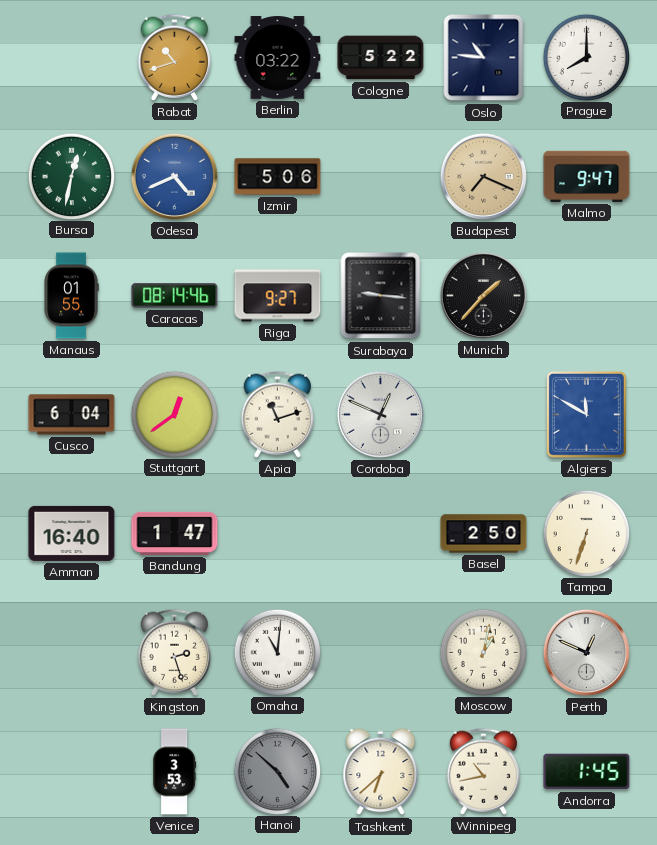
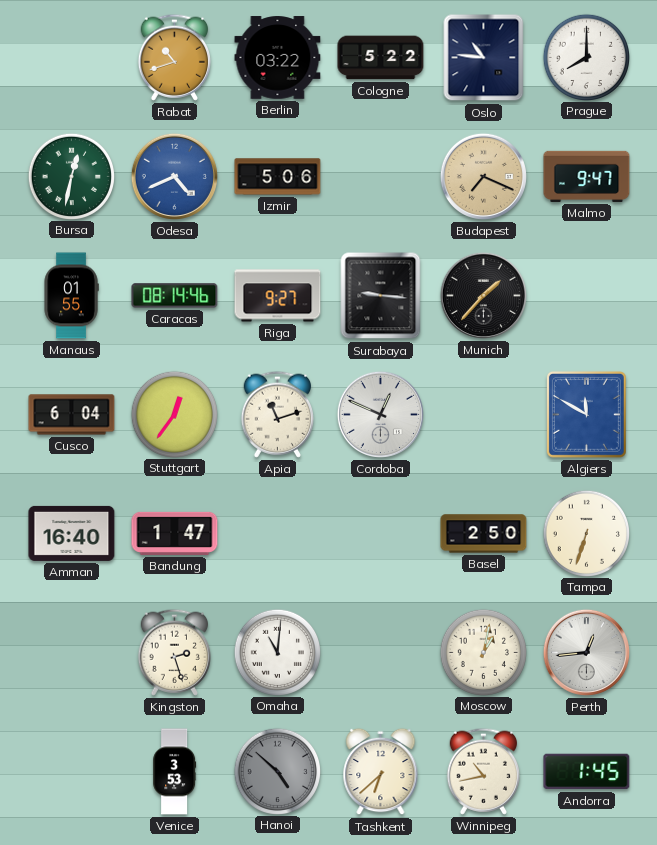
Stuttgart: 12:39 -> 12:36 (174, 414)
Perth: 12:49 -> 12:44 (586, 652)
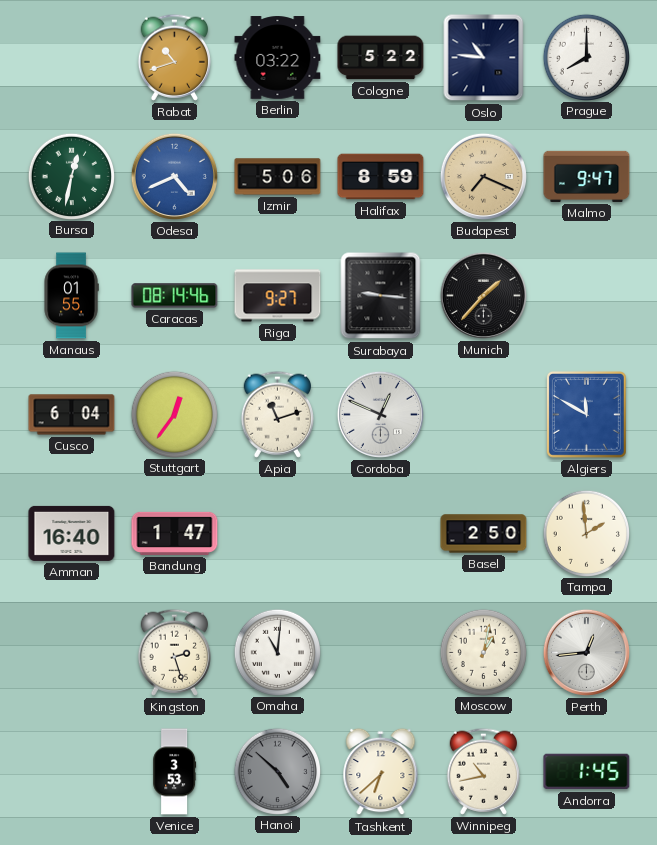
Halifax: none -> 8:59 (381, 177)
Tampa: 6:33 -> 1:59 (586, 533)
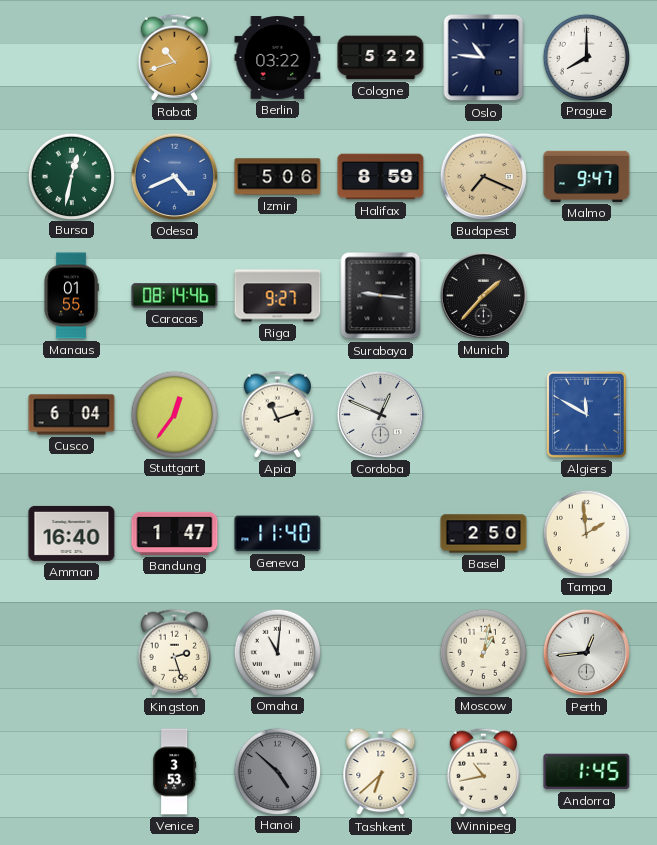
Geneva: none -> 11:40 (278, 534)
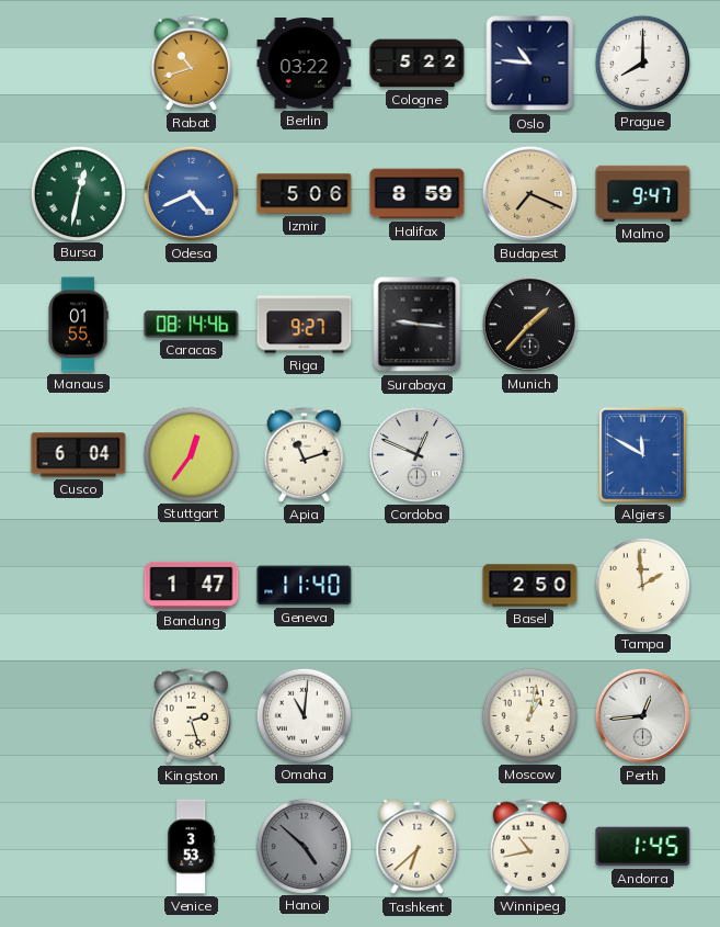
Amman: 16:40 -> none (72, 533)
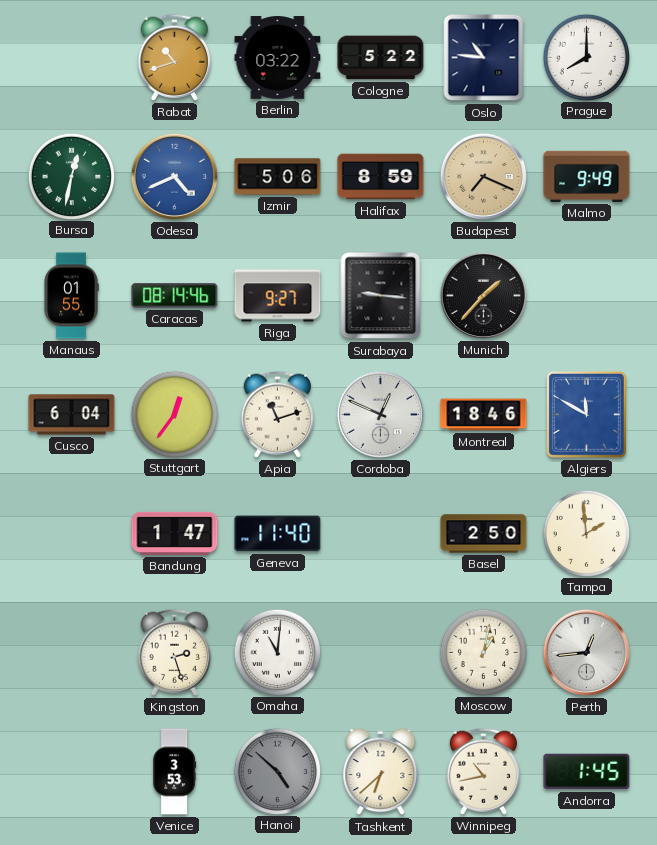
Malmo: 9:47 -> 9:49 (587, 176)
Montreal: none -> 18:46 (484, 415)
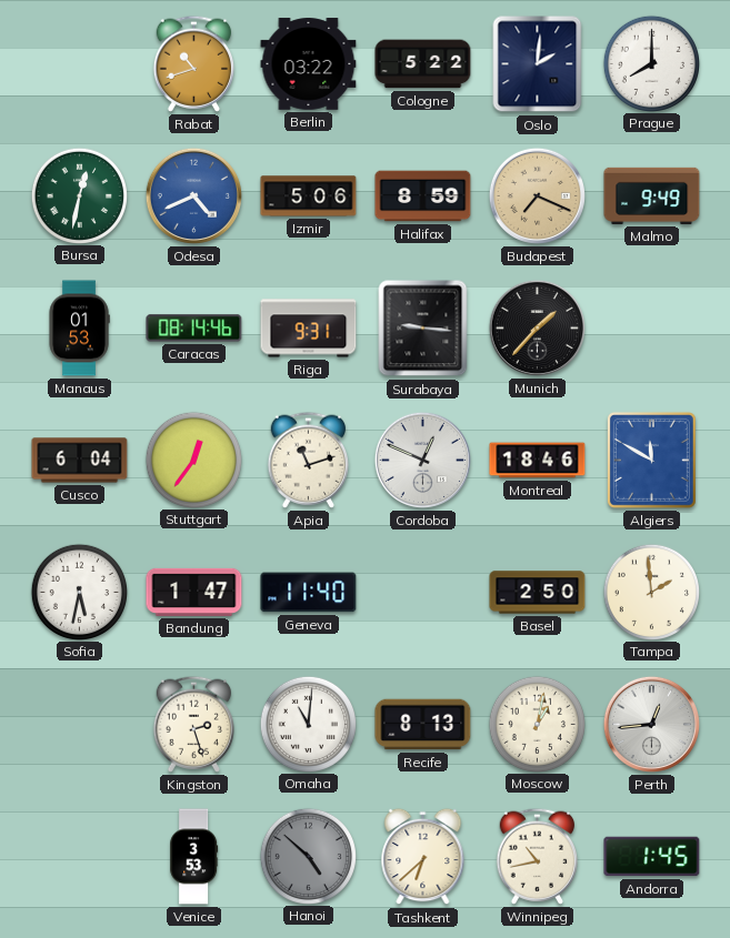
Oslo: 10:46 -> 2:01 (538, 64)
Manaus: 01:55 -> 01:53 (79, 329)
Riga: 9:27 -> 9:31 (309, 329)
Sofia: none -> 5:32 (79, 592)
Recife: none -> 8:13 (423, 725)
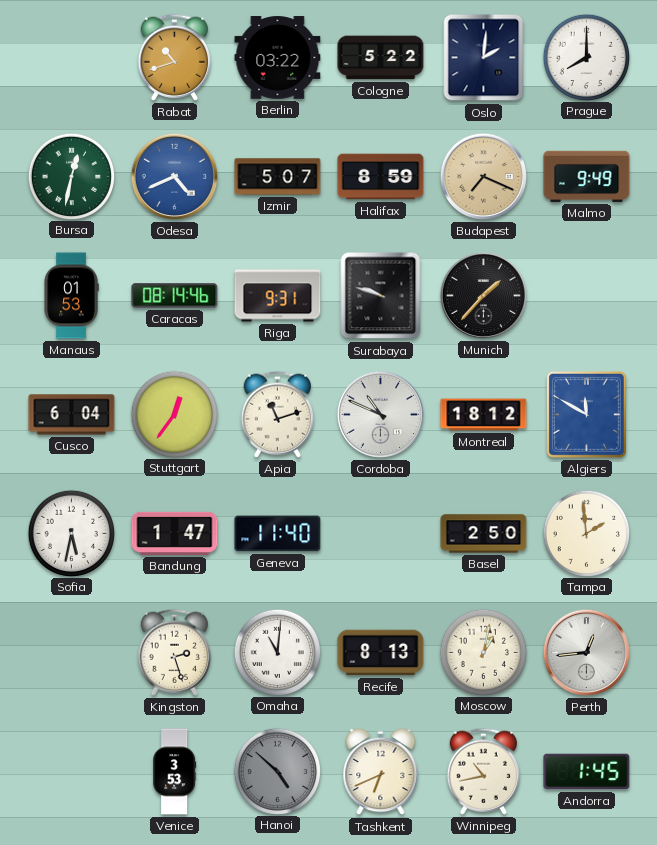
Izmir: 5:06 -> 5:07 (278, 177)
Surabaya: 9:16 -> 9:48 (381, 296)
Cordoba: 12:49 -> 10:49 (380, 414)
Montreal: 18:46 -> 18:12 (484, 415)
Tashkent: 6:38 -> 6:41 (381, 772)
